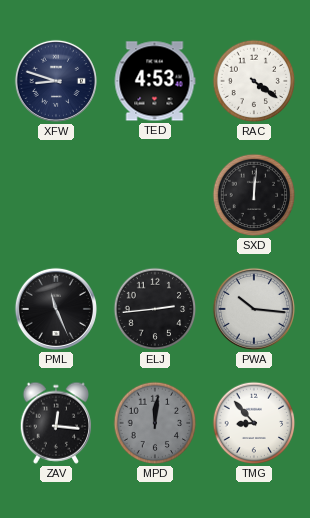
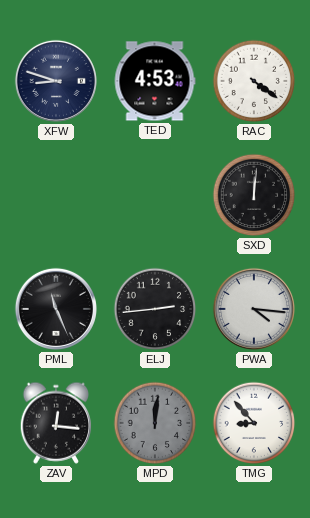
PWA: 10:16 -> 4:16 (254, 309)
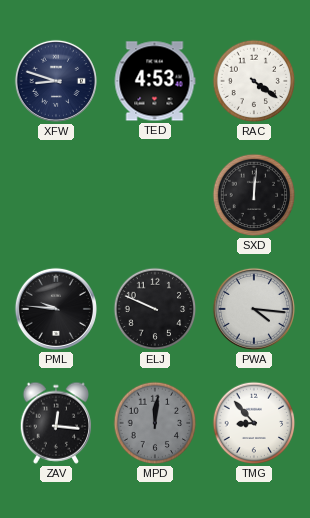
PML: 11:26 -> 9:46 (56, 309)
ELJ: 2:44 -> 9:49 (155, 309)
